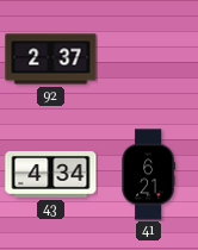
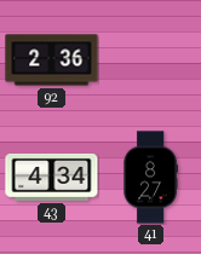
92: 2:37 -> 2:36 (52, 60)
41: 6:21 -> 8:27 (150, 178)
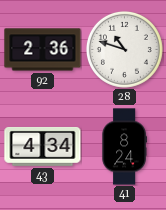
28: none -> 10:48 (124, 49)
41: 8:27 -> 8:24 (124, 147)
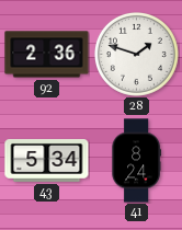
28: 10:48 -> 1:48 (136, 54)
43: 4:34 -> 5:34 (47, 160)
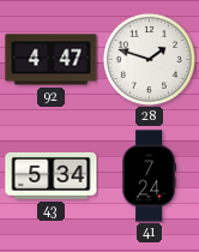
92: 2:36 -> 4:47 (52, 60)
41: 8:24 -> 7:24 (149, 176)
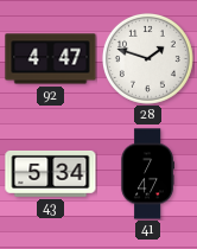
41: 7:24 -> 7:47 (147, 174)
